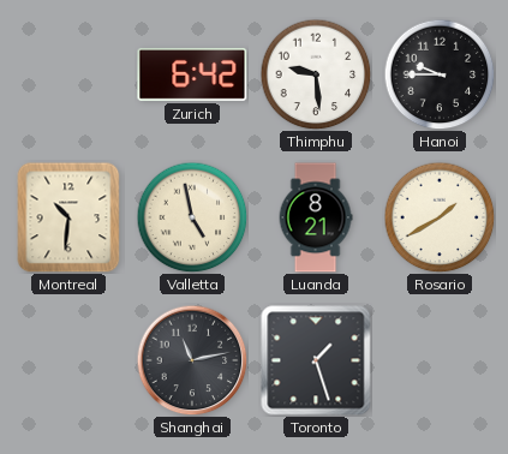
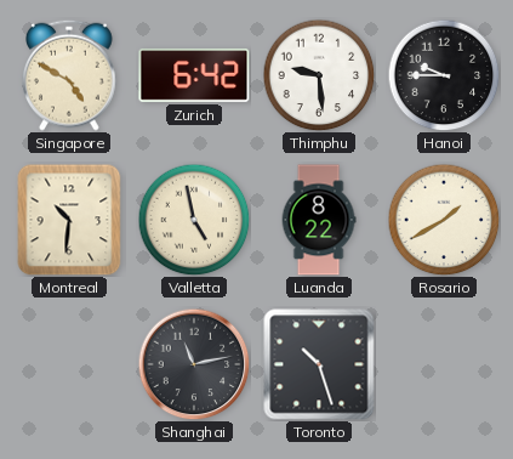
Singapore: none -> 4:50 (69, 75)
Luanda: 8:21 -> 8:22 (319, 220)
Toronto: 1:27 -> 10:27 (319, 364)
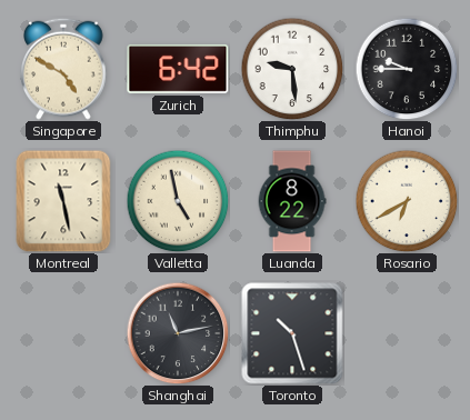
Montreal: 10:31 -> 11:28 (63, 201)
Rosario: 1:40 -> 6:40 (407, 201)
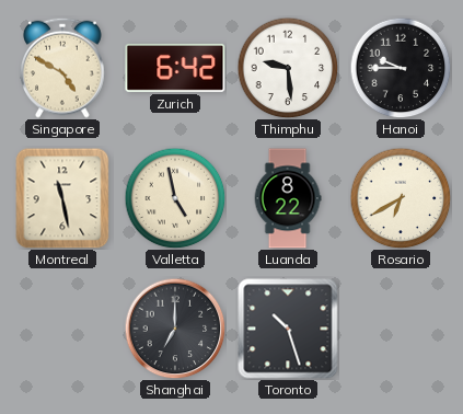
Shanghai: 11:13 -> 7:00 (175, 329)
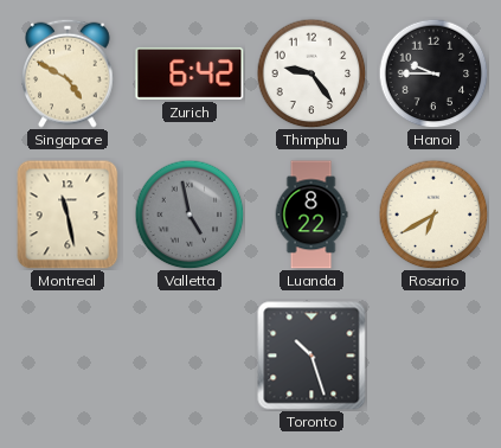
Thimphu: 9:29 -> 9:24 (311, 73)
Valletta dial: cream -> grey (190, 215)
Shanghai: 7:00 -> none (175, 329)
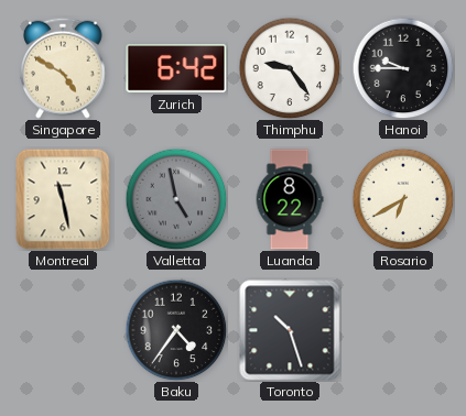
Baku: none -> 4:36 (176, 330)
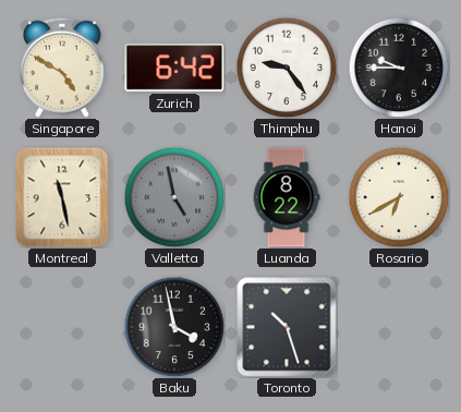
Baku: 4:36 -> 3:58 (174, 327)
